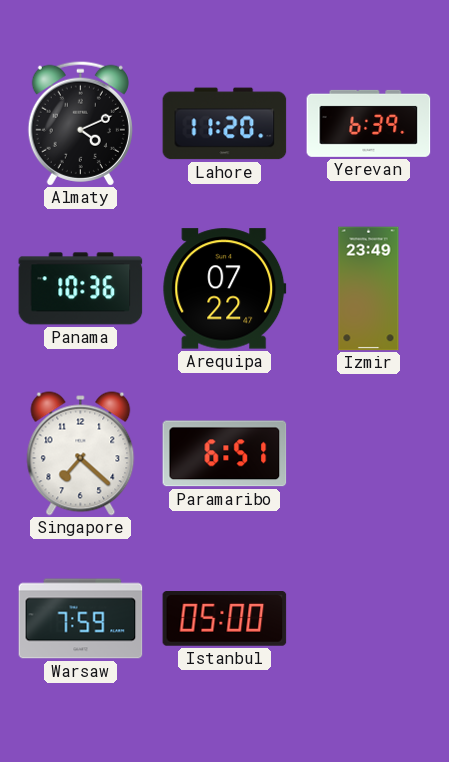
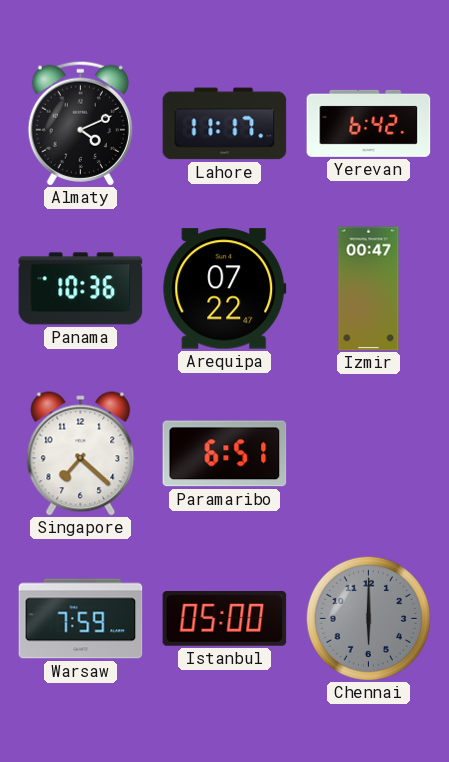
Lahore: 11:20 -> 11:17 (225, 124)
Yerevan: 6:39 -> 6:42 (369, 123)
Izmir: 23:49 -> 00:47 (369, 289)
Chennai: none -> 6:00 (368, 618)
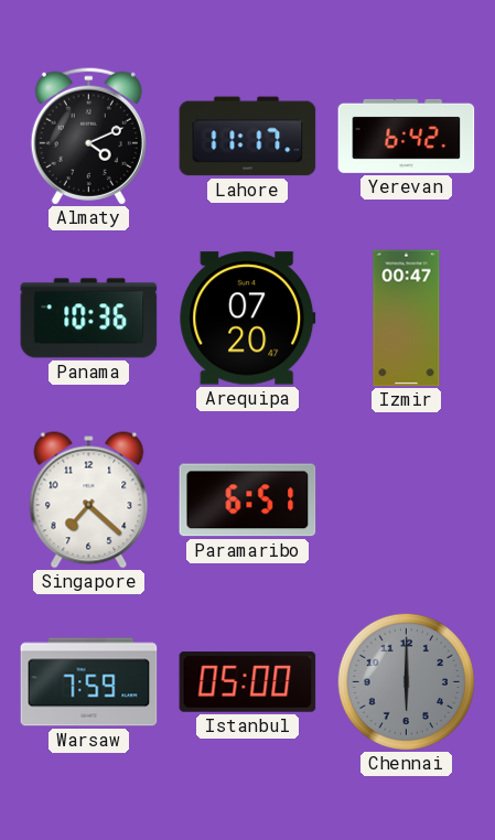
Arequipa: 07:22 -> 07:20 (248, 319)
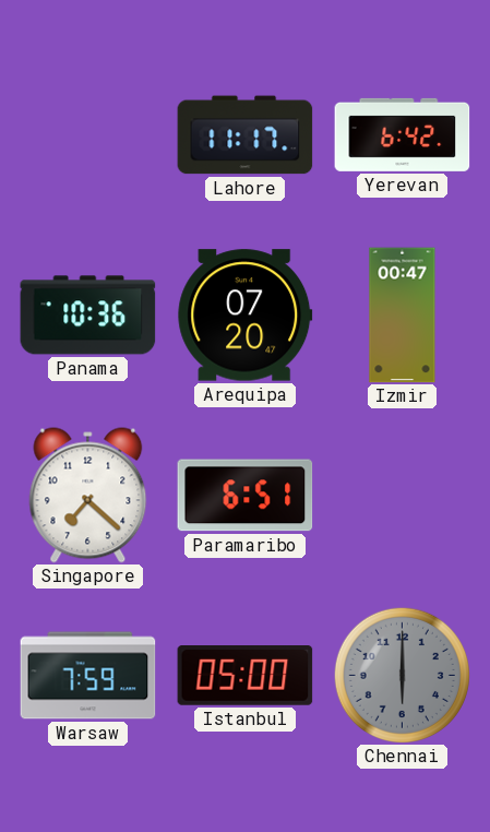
Almaty: 4:11 -> none (88, 136)
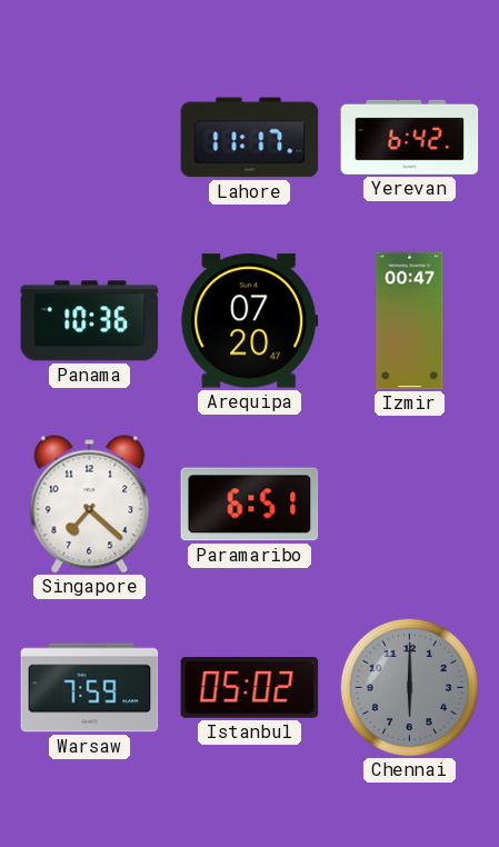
Istanbul: 05:00 -> 05:02 (250, 688)
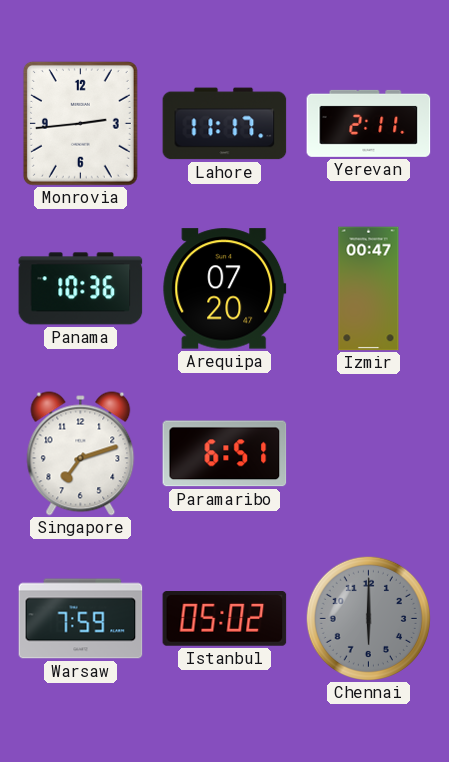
Monrovia: none -> 2:44 (80, 123)
Yerevan: 6:42 -> 2:11 (369, 123)
Singapore: 7:22 -> 7:12 (81, 454)
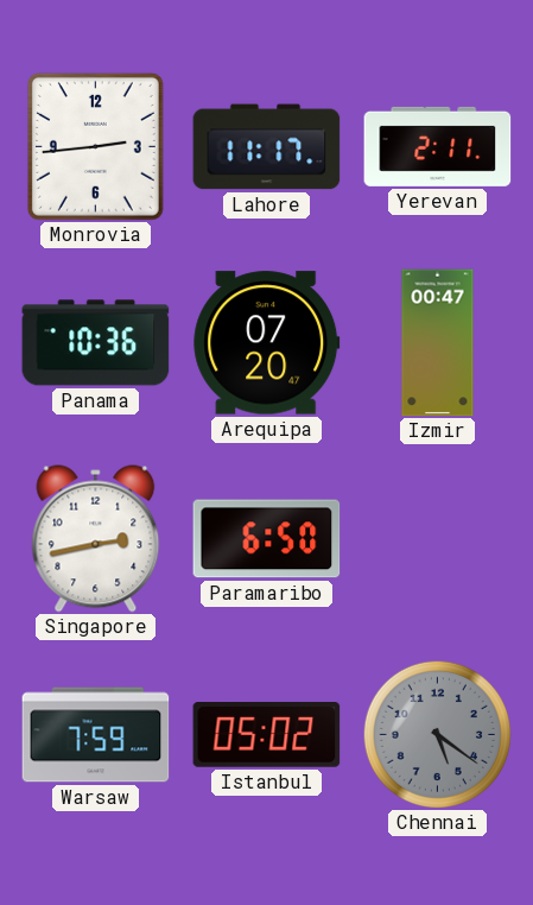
Singapore: 7:12 -> 2:43 (96, 539)
Paramaribo: 6:51 -> 6:50 (267, 539)
Chennai: 6:00 -> 5:21 (437, 734)
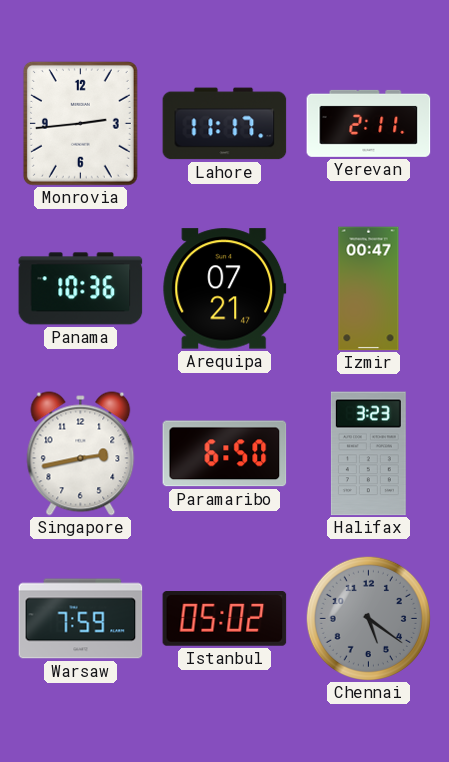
Arequipa: 07:20 -> 07:21 (225, 289)
Halifax: none -> 3:23 (368, 454)
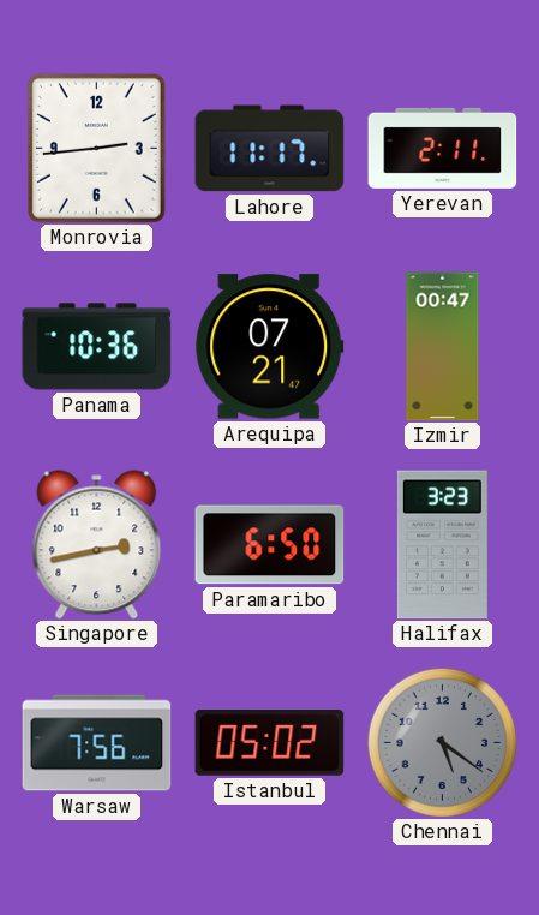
Warsaw: 7:59 -> 7:56 (97, 743)
